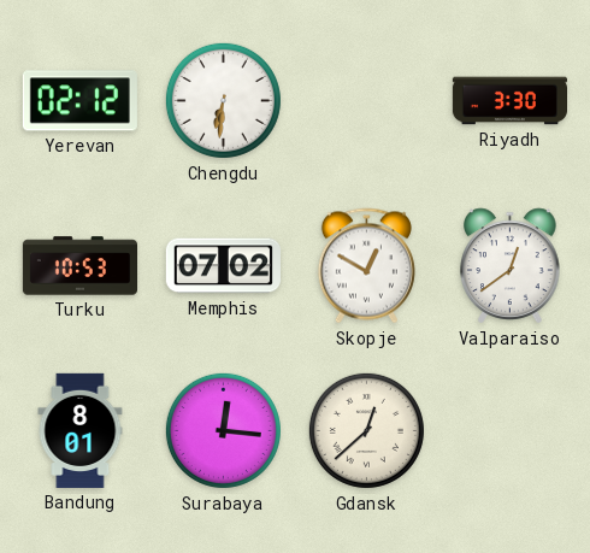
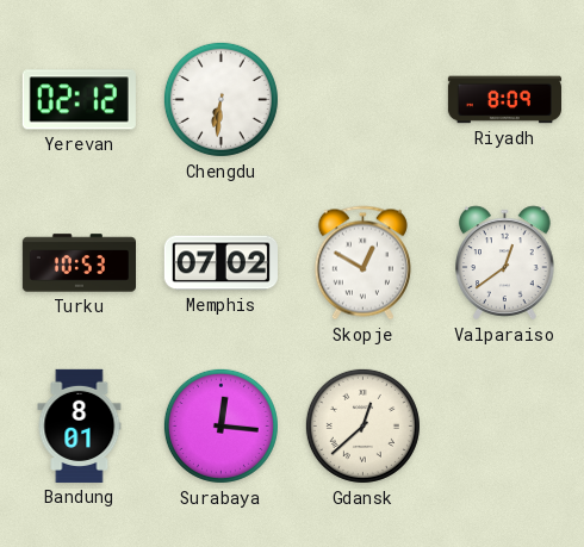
Riyadh: 3:30 -> 8:09 (504, 100)
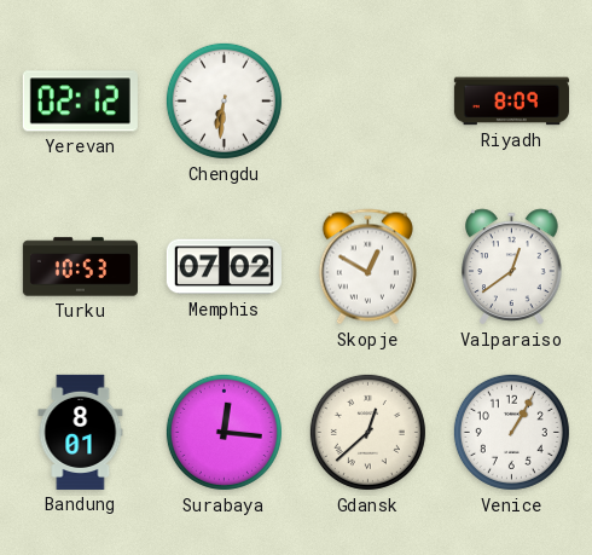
Venice: none -> 1:05 (511, 432)
